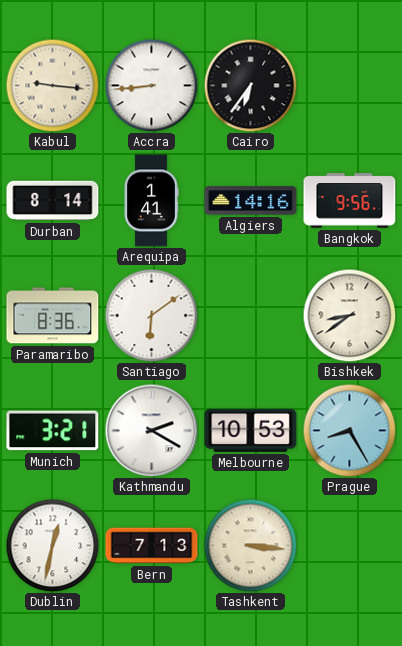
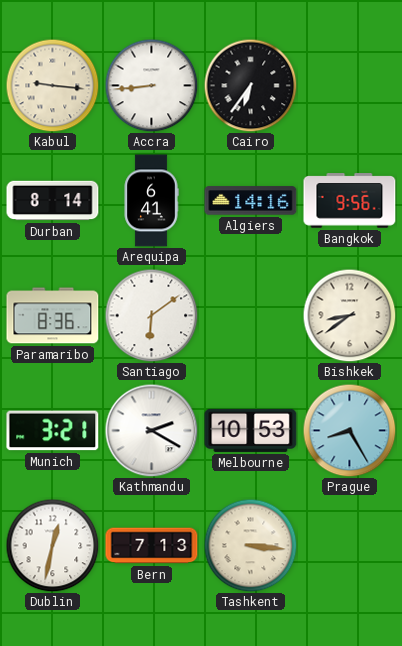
Arequipa: 1:41 -> 6:41 (151, 201)
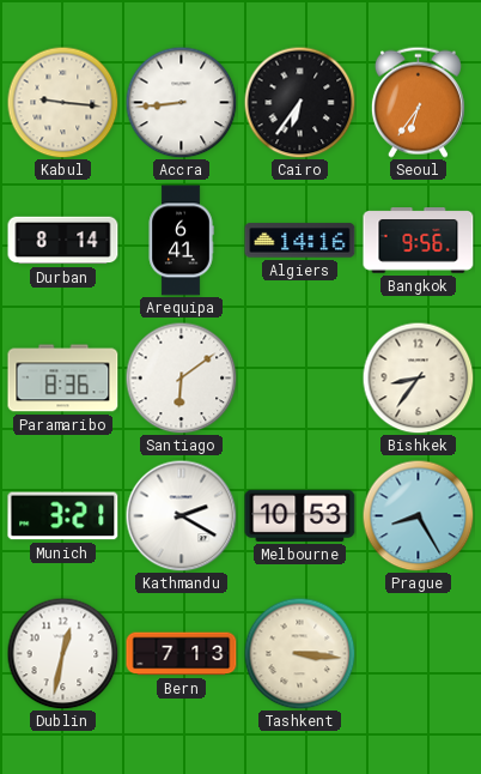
Seoul: none -> 6:36 (418, 102)
Bishkek: 8:39 -> 8:36 (418, 377)
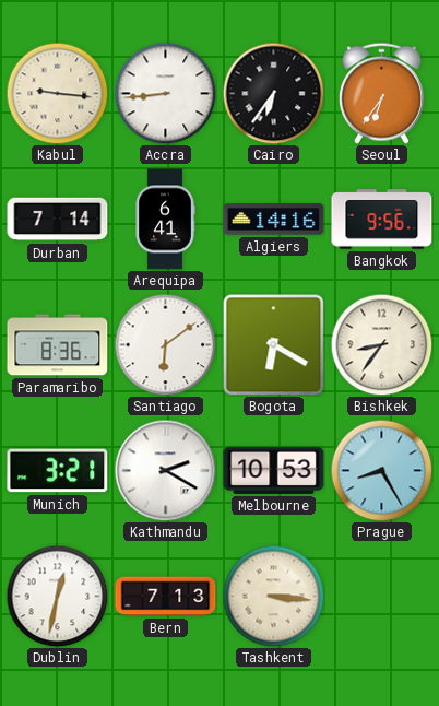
Durban: 8:14 -> 7:14 (58, 220)
Bogota: none -> 6:20 (273, 344)
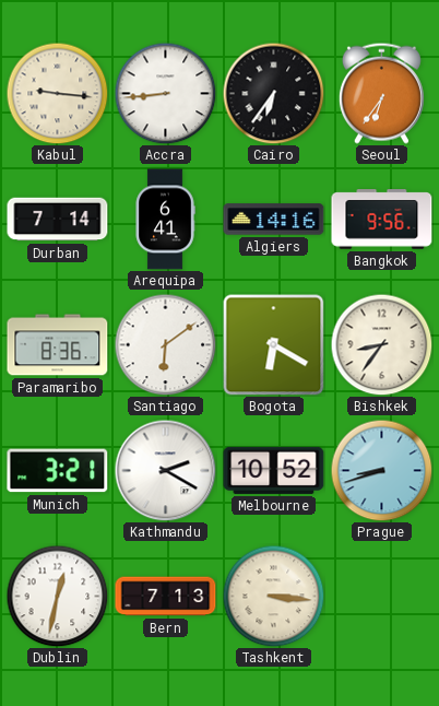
Melbourne: 10:53 -> 10:52 (274, 470)
Prague: 8:25 -> 8:42 (381, 470)
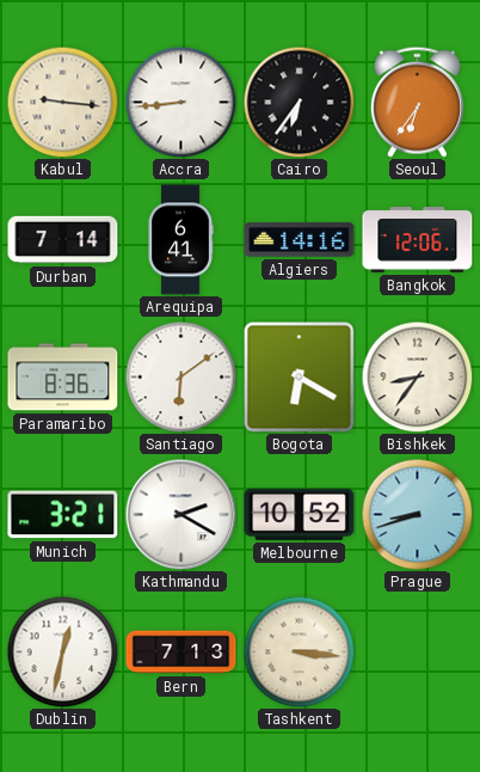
Bangkok: 9:56 -> 12:06 (418, 240)
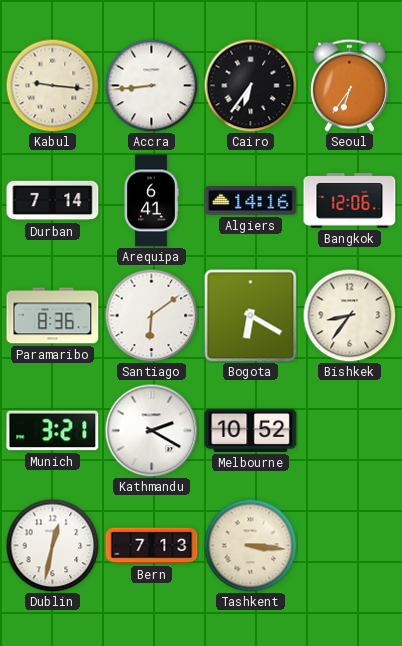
Prague: 8:42 -> none (417, 514)
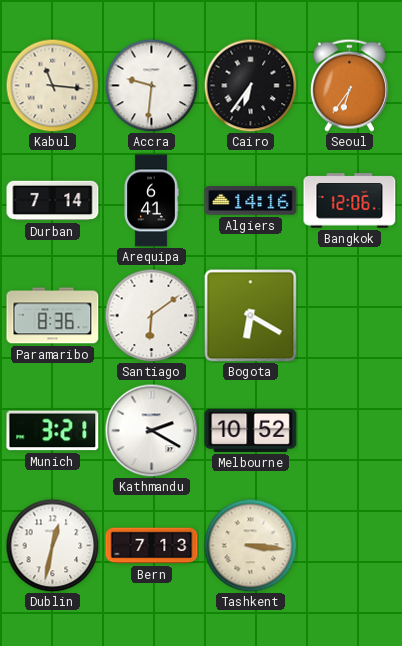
Kabul: 9:16 -> 11:16 (52, 85)
Accra: 8:44 -> 9:31 (151, 85)
Bishkek: 8:36 -> none (349, 315)
